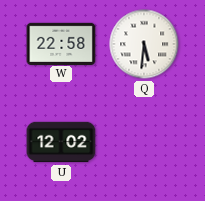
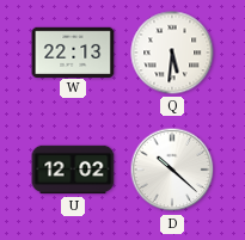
W: 22:58 -> 22:13 (73, 51)
D: none -> 10:22 (172, 170)
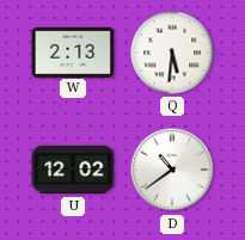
W: 22:13 -> 2:13 (73, 51)
D: 10:22 -> 10:39 (172, 170)
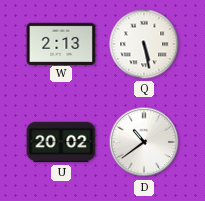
Q: 5:31 -> 5:28 (144, 44)
U: 12:02 -> 20:02 (61, 142)
